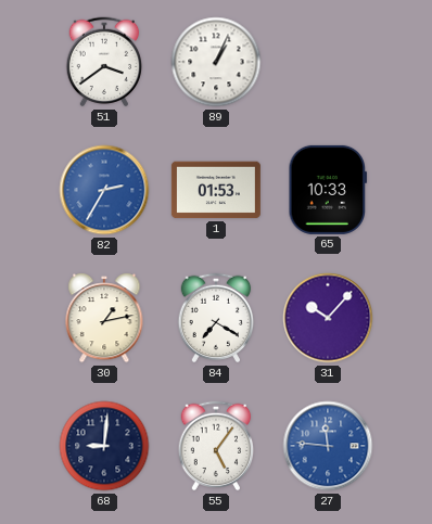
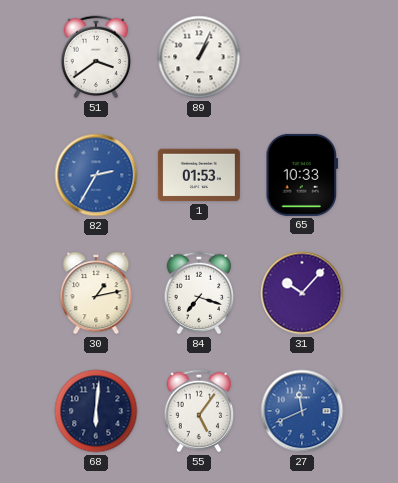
84: 7:20 -> 7:18 (199, 293)
68: 9:01 -> 6:01 (96, 411)
27: 11:46 -> 11:41 (302, 411)
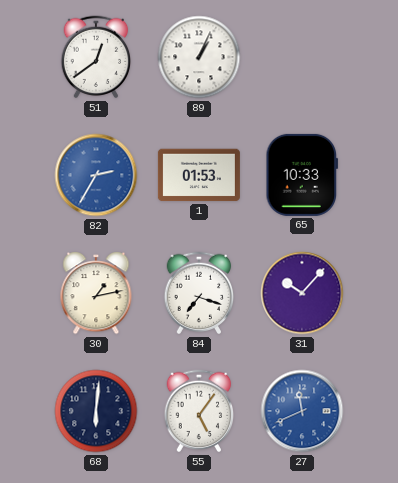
51: 3:39 -> 12:39 (96, 57)
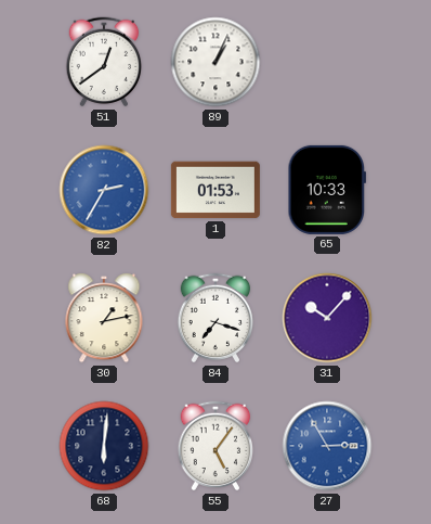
27: 11:41 -> 2:55 (327, 446)
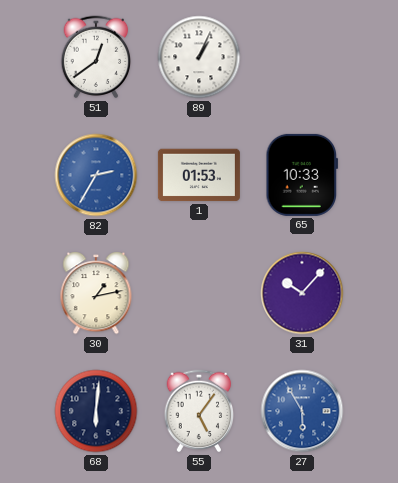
84: 7:18 -> none (216, 318)
27: 2:55 -> 5:55 (302, 411)
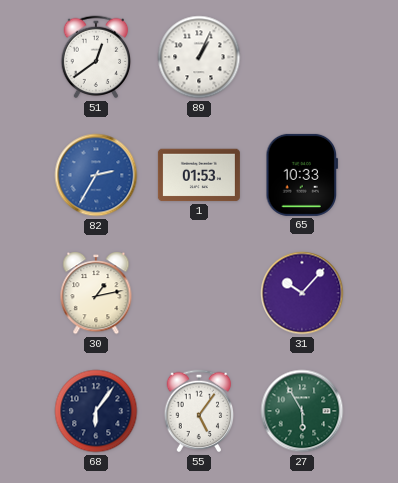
68: 6:01 -> 6:06 (96, 411)
27 dial: blue -> green (302, 411)
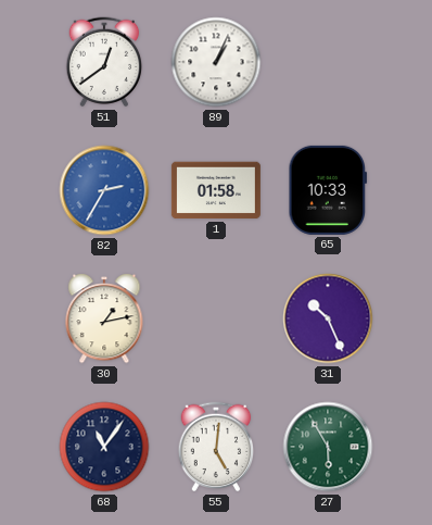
1: 01:53 -> 01:58 (216, 190)
31: 10:07 -> 10:26 (328, 318)
68: 6:06 -> 11:06 (104, 447)
55: 5:06 -> 5:01 (216, 447)
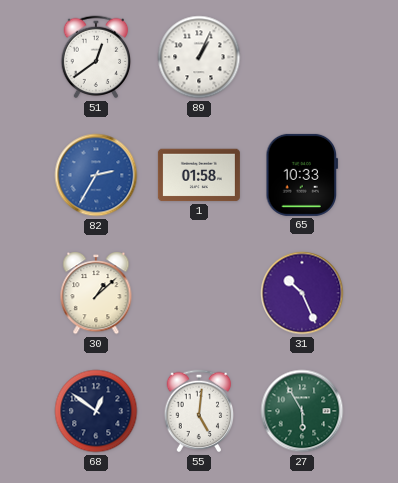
30: 1:13 -> 1:08 (96, 293)
68: 11:06 -> 12:51 (96, 411)
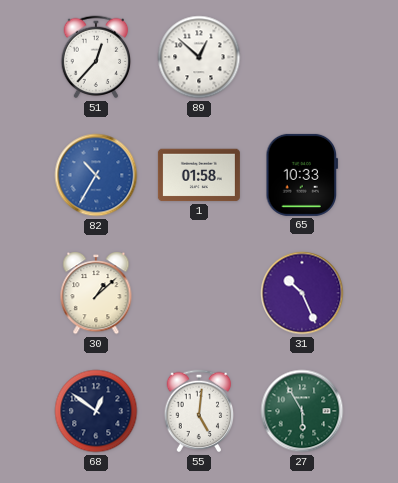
51: 12:39 -> 12:37 (96, 57)
89: 1:04 -> 12:52 (199, 57)
82: 2:35 -> 10:35 (96, 175)
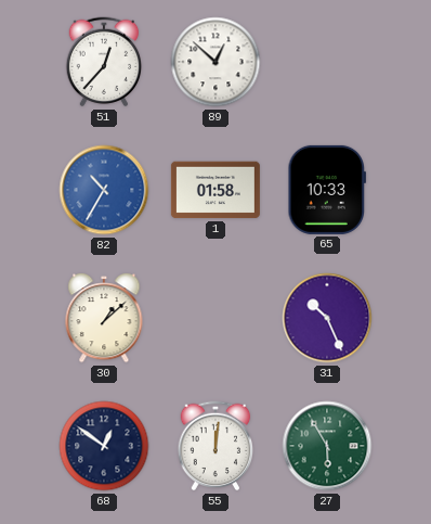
55: 5:01 -> 12:01 (216, 446)
